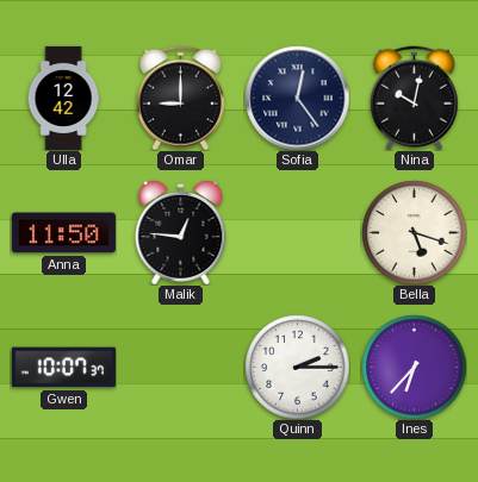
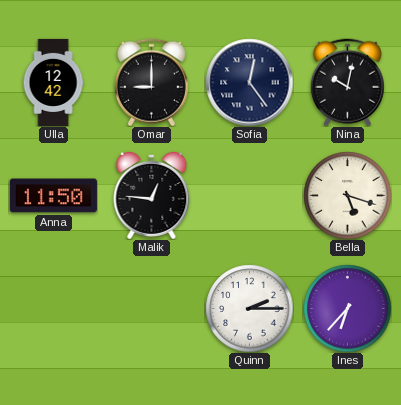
Gwen: 10:07 -> none (63, 368)
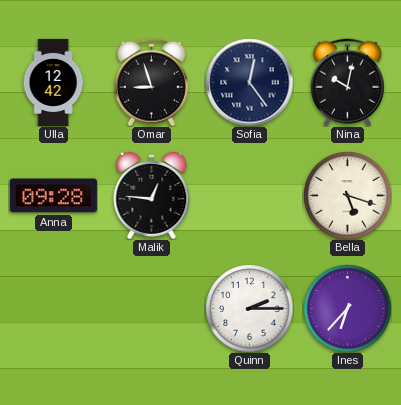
Omar: 9:00 -> 8:57 (151, 82)
Anna: 11:50 -> 09:28 (53, 196)
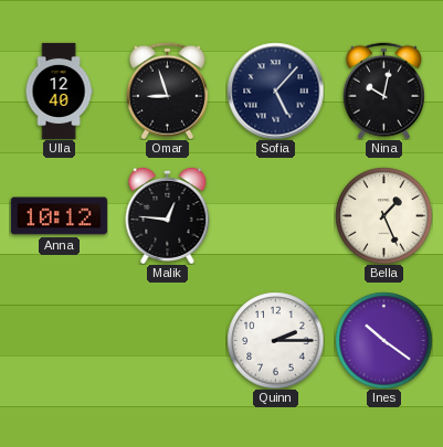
Ulla: 12:42 -> 12:40 (59, 91)
Sofia: 12:24 -> 5:07 (275, 91)
Anna: 09:28 -> 10:12 (59, 216)
Bella: 5:18 -> 1:26 (383, 215)
Ines: 6:37 -> 10:21 (383, 340)
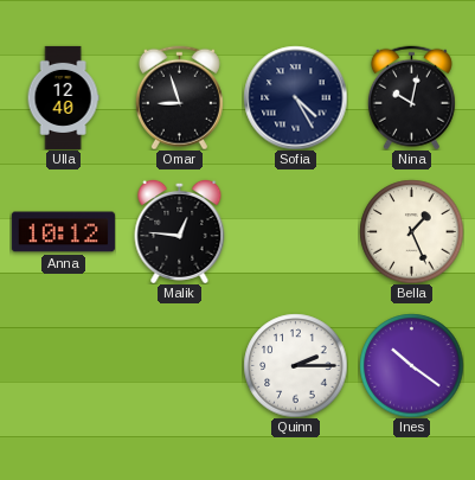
Sofia: 5:07 -> 4:25 (295, 97)
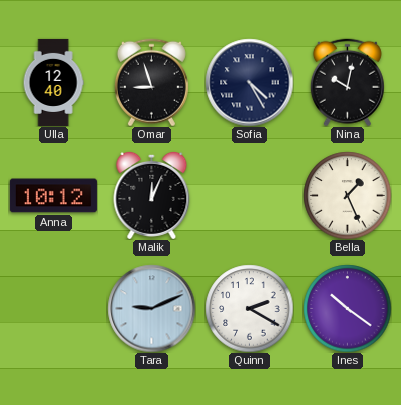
Malik: 12:46 -> 12:04 (152, 195)
Tara: none -> 9:11 (151, 308)
Quinn: 2:15 -> 2:20 (249, 308)
